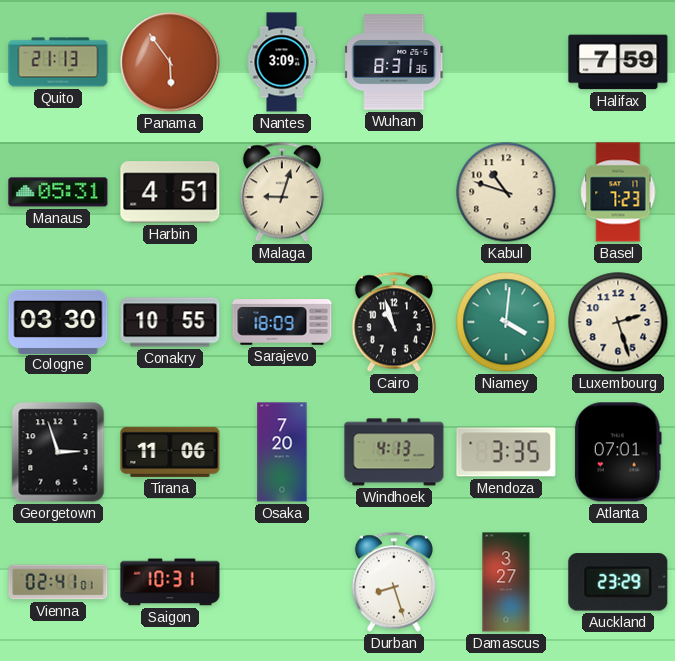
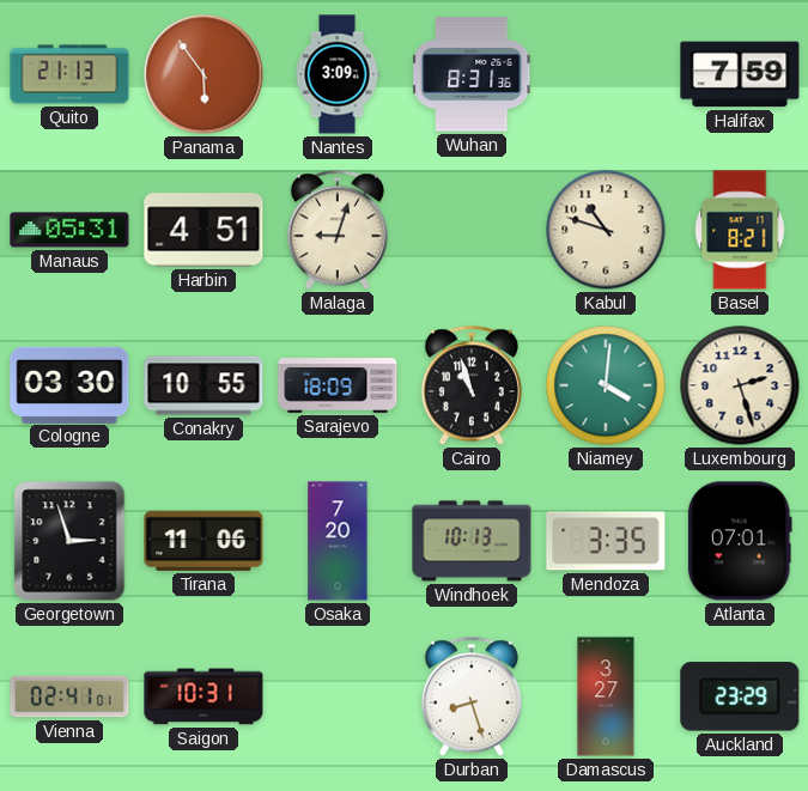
Basel: 7:23 -> 8:21 (740, 230)
Windhoek: 4:13 -> 10:13 (472, 541)
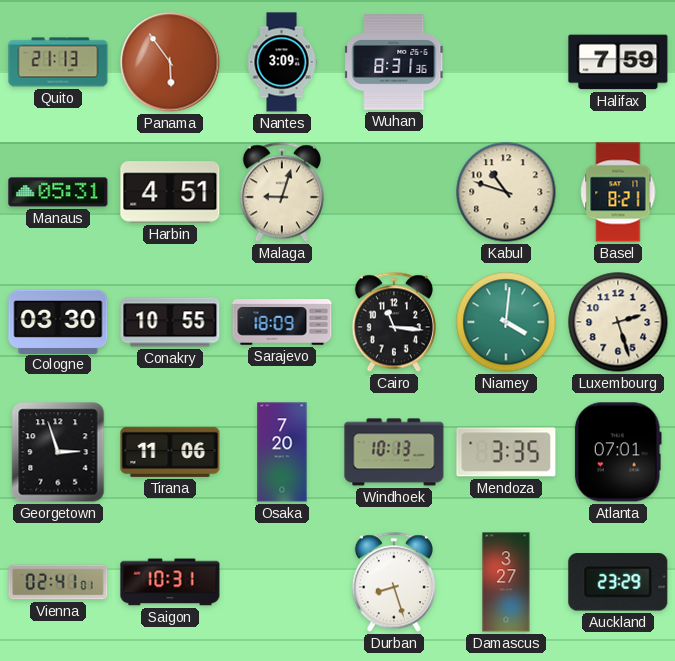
Cairo: 10:57 -> 11:16 (394, 322)
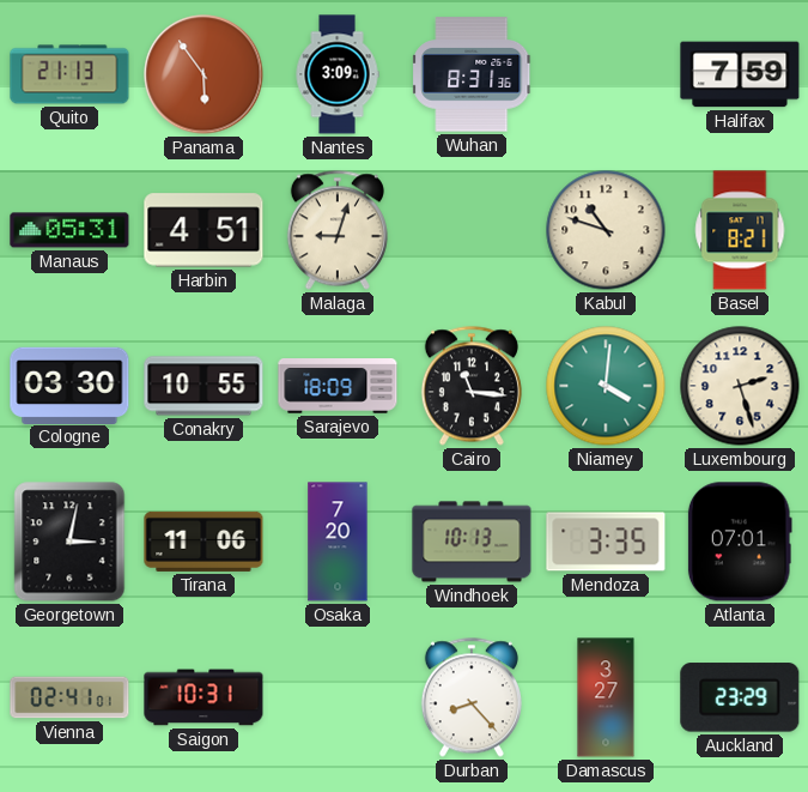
Georgetown: 2:57 -> 3:02 (69, 542)
Durban: 8:27 -> 8:23 (472, 697)
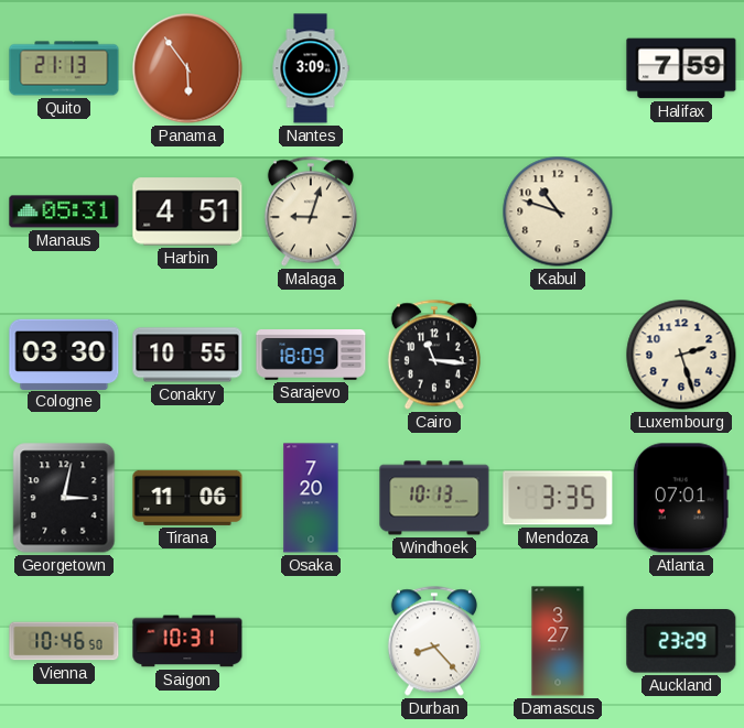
Wuhan: 8:31 -> none (472, 74)
Basel: 8:21 -> none (740, 230)
Niamey: 4:01 -> none (606, 386)
Vienna: 02:41 -> 10:46 (64, 641)
